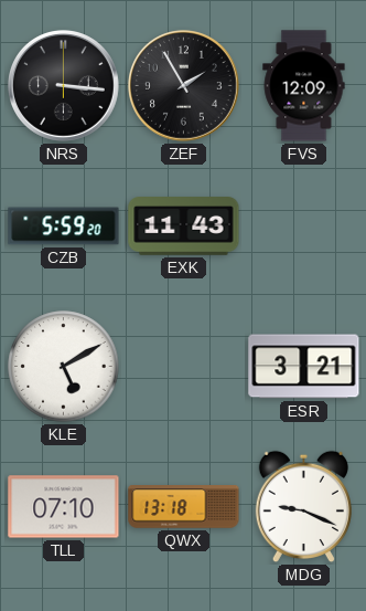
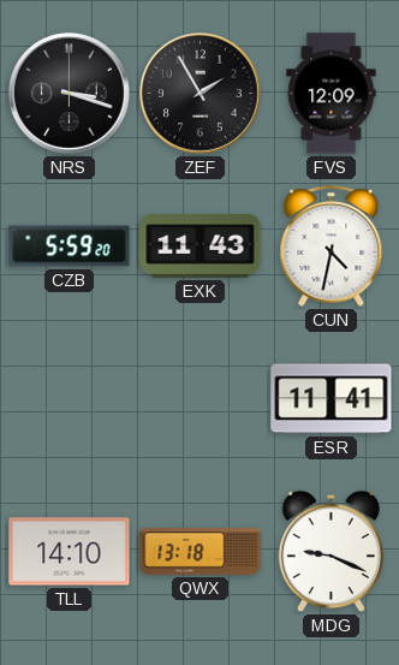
NRS: 3:16 -> 3:18 (70, 94)
CUN: none -> 4:32 (332, 247)
KLE: 5:10 -> none (64, 367)
ESR: 3:21 -> 11:41 (332, 399)
TLL: 07:10 -> 14:10 (70, 552)
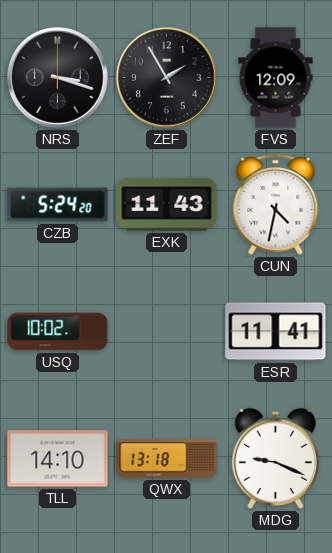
CZB: 5:59 -> 5:24 (58, 205)
USQ: none -> 10:02 (58, 332)
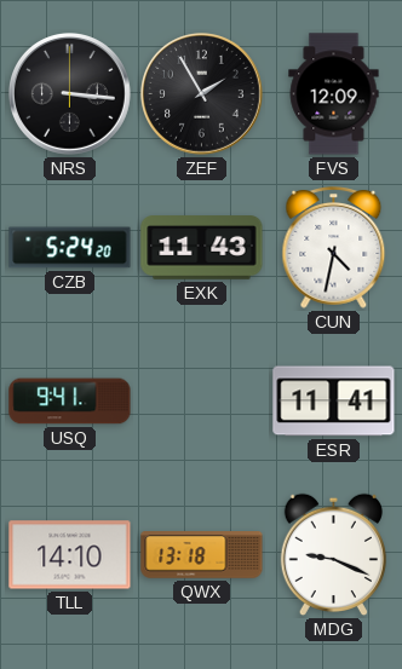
NRS: 3:18 -> 3:16 (70, 94)
USQ: 10:02 -> 9:41 (70, 402)
